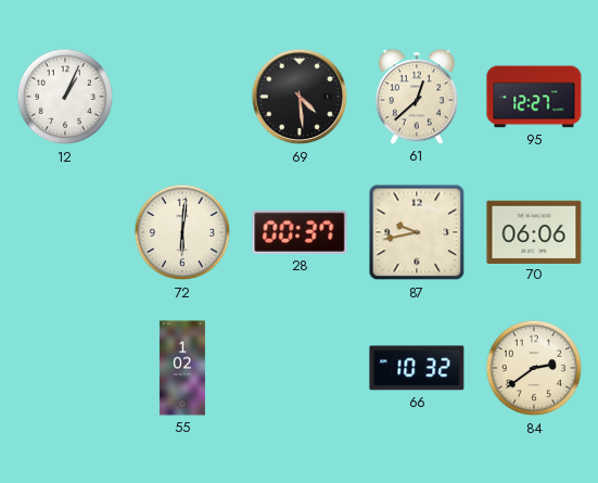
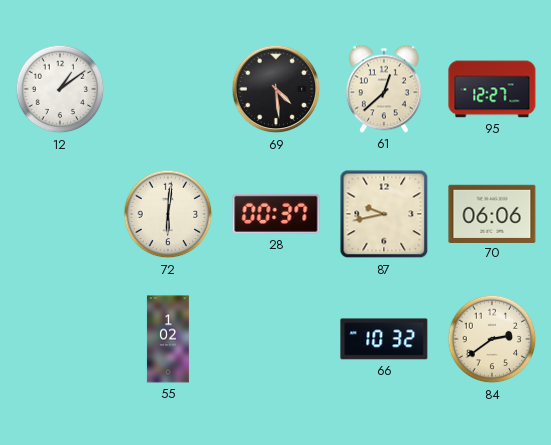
12: 1:04 -> 1:09 (60, 89)
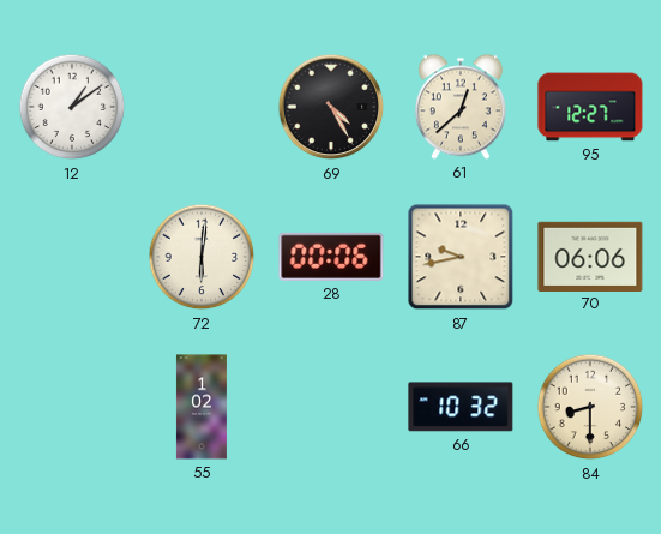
69: 4:29 -> 4:25 (331, 107)
28: 00:37 -> 00:06 (331, 257)
84: 2:39 -> 8:30 (590, 407)
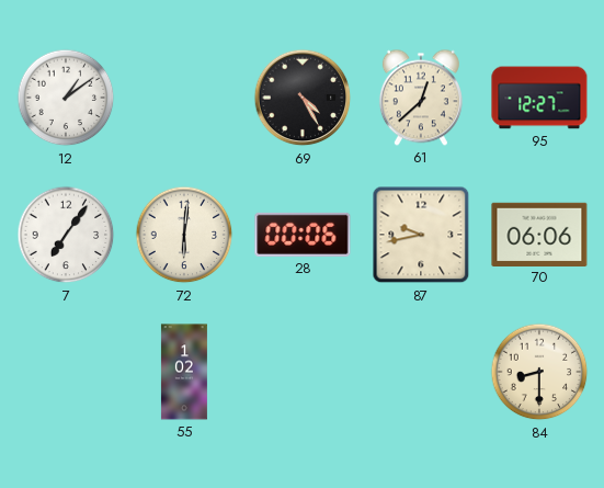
7: none -> 7:06 (66, 235)
66: 10:32 -> none (461, 407)
